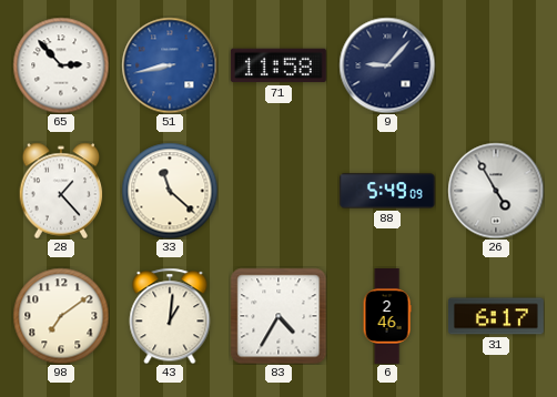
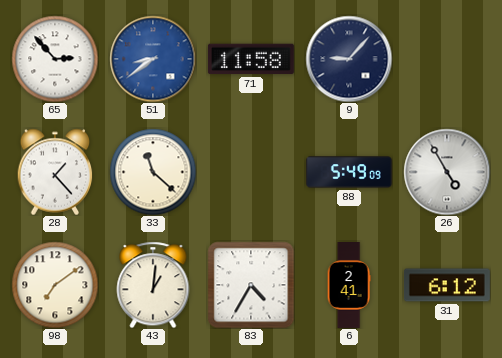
51: 8:43 -> 8:39 (153, 59)
6: 2:46 -> 2:41 (349, 286)
31: 6:17 -> 6:12 (447, 285)
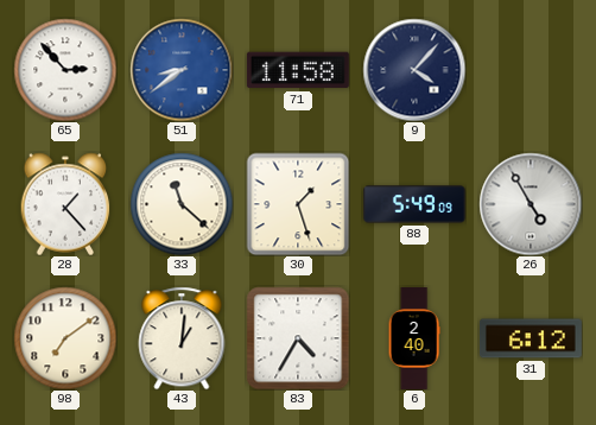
9: 9:07 -> 4:07 (414, 70)
30: none -> 1:27 (298, 204)
6: 2:41 -> 2:40 (414, 340)
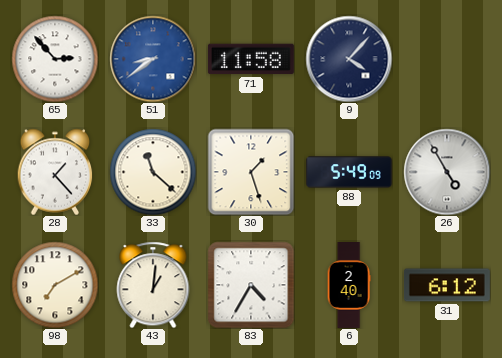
98: 7:09 -> 7:10 (55, 285)
